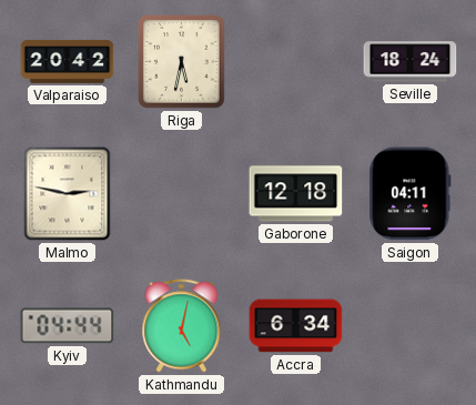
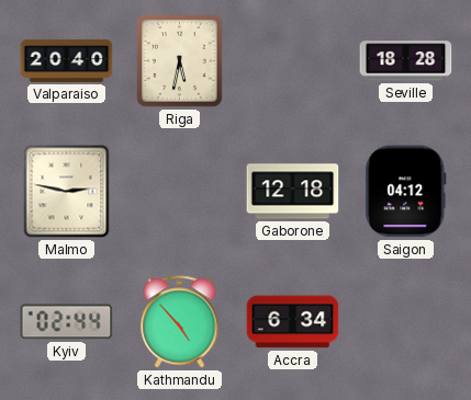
Valparaiso: 20:42 -> 20:40 (67, 60)
Seville: 18:24 -> 18:28 (406, 61)
Saigon: 04:11 -> 04:12 (406, 192)
Kyiv: 04:44 -> 02:44 (67, 322)
Kathmandu: 5:02 -> 4:53 (180, 322)
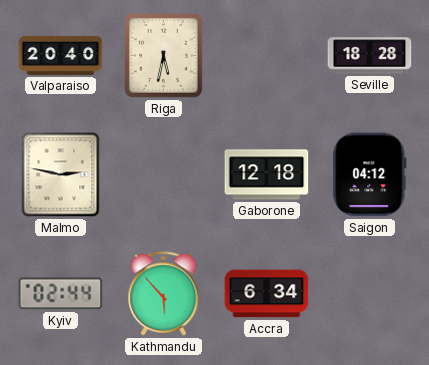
Kathmandu: 4:53 -> 5:53 (164, 294)
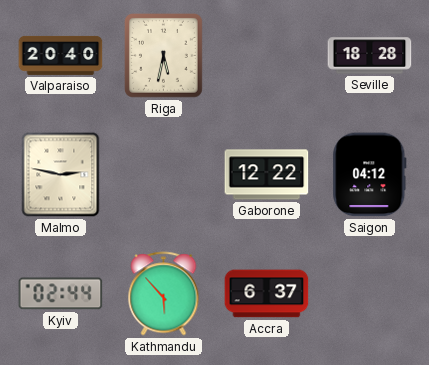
Gaborone: 12:18 -> 12:22 (267, 175)
Accra: 6:34 -> 6:37 (267, 294)
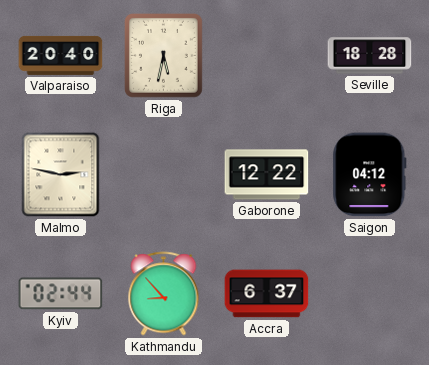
Kathmandu: 5:53 -> 8:53 (164, 294)
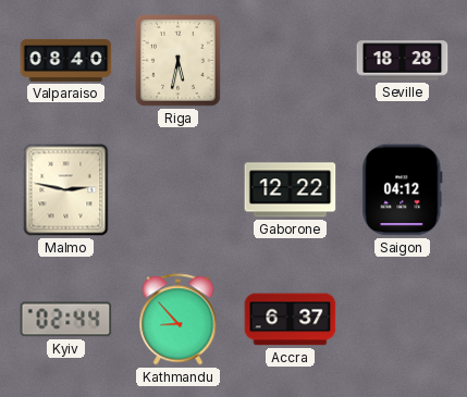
Valparaiso: 20:40 -> 08:40 (66, 60)
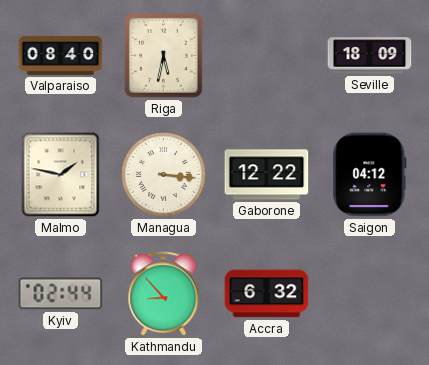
Seville: 18:28 -> 18:09 (370, 56)
Malmo: 2:47 -> 1:47 (61, 175)
Managua: none -> 3:16 (164, 175)
Accra: 6:37 -> 6:32 (267, 294)
